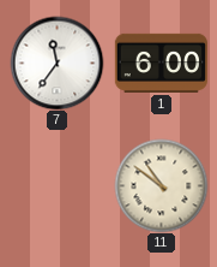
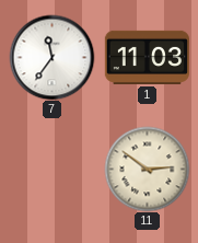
1: 6:00 -> 11:03 (147, 57)
11: 10:51 -> 2:51 (147, 169)
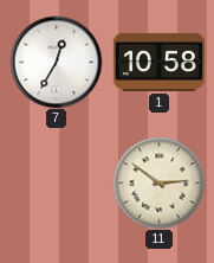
7: 11:36 -> 12:35 (56, 62)
1: 11:03 -> 10:58 (158, 62)
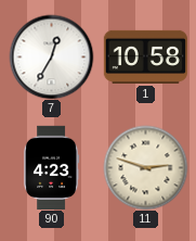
90: none -> 4:23 (52, 167)
11: 2:51 -> 2:48 (145, 167)
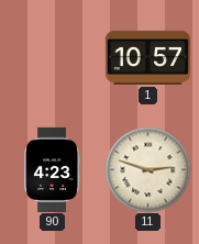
7: 12:35 -> none (51, 56)
1: 10:58 -> 10:57 (147, 57)
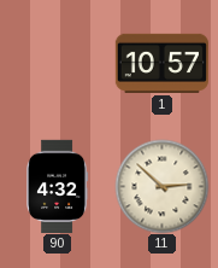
90: 4:23 -> 4:32 (58, 186)
11: 2:48 -> 2:52 (161, 186)
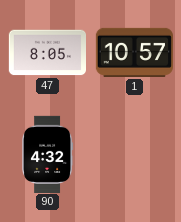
47: none -> 8:05 (47, 53)
11: 2:52 -> none (161, 186)
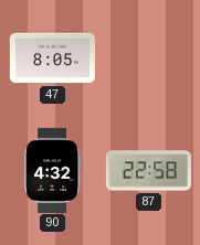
1: 10:57 -> none (134, 52)
87: none -> 22:58 (148, 171)
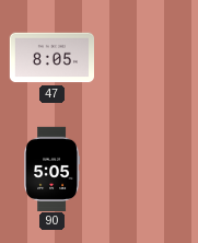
90: 4:32 -> 5:05 (53, 169)
87: 22:58 -> none (148, 171)
